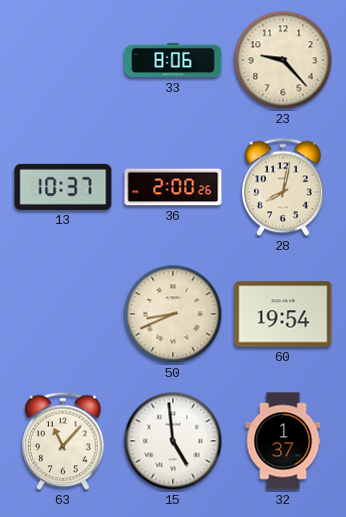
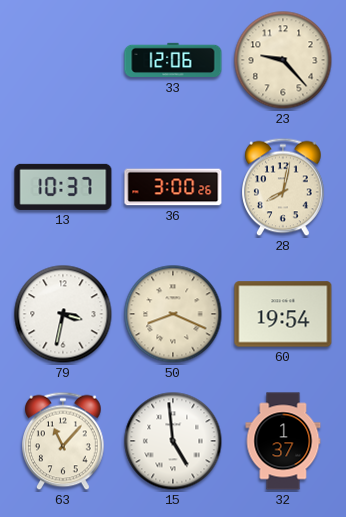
33: 8:06 -> 12:06 (173, 60)
36: 2:00 -> 3:00 (173, 187)
79: none -> 3:32 (63, 314)
50: 8:41 -> 8:19 (173, 314)
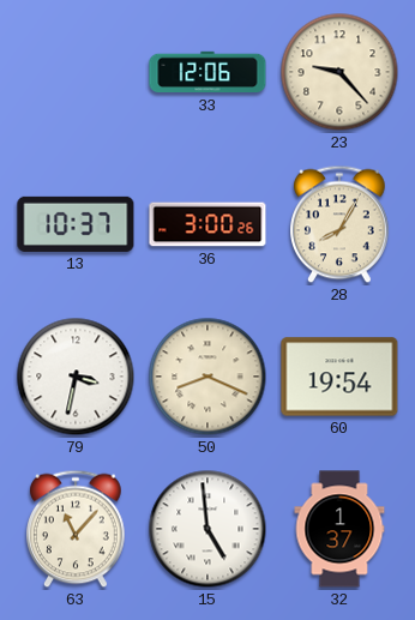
28: 8:02 -> 8:05 (341, 224)
